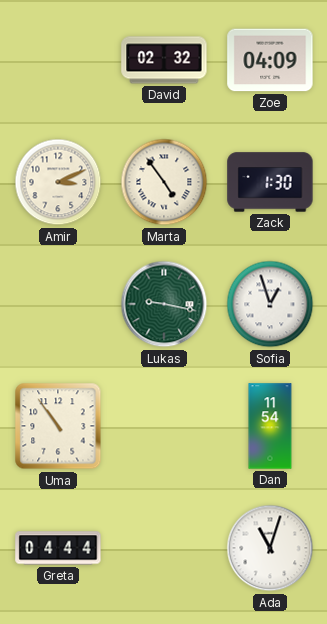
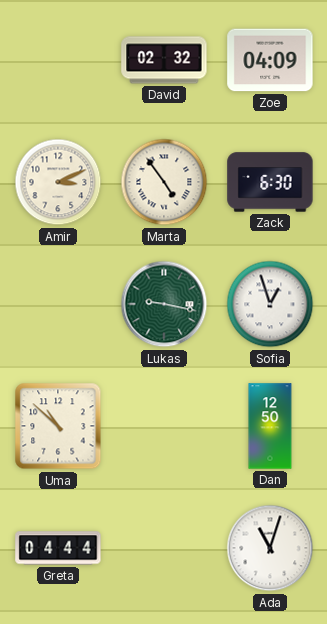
Zack: 1:30 -> 6:30 (270, 182)
Uma: 10:54 -> 10:52 (58, 426)
Dan: 11:54 -> 12:50 (270, 426)
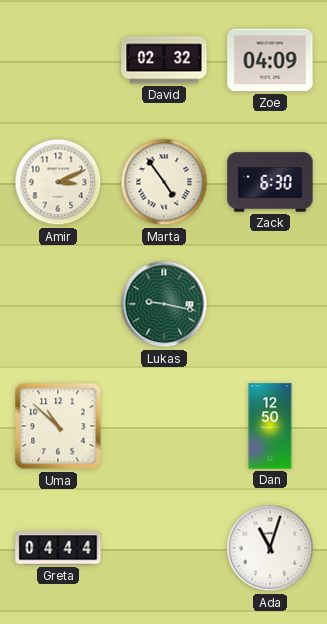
Sofia: 12:57 -> none (270, 304)
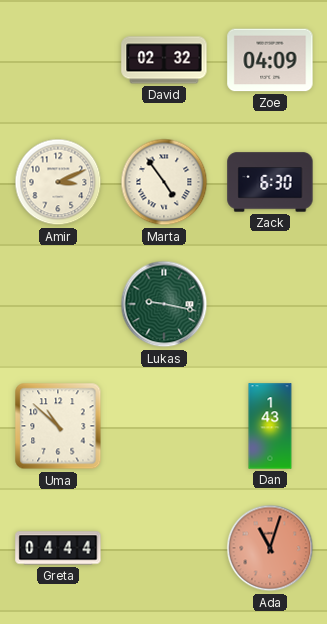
Dan: 12:50 -> 1:43 (270, 426)
Ada dial: white -> salmon (270, 548)
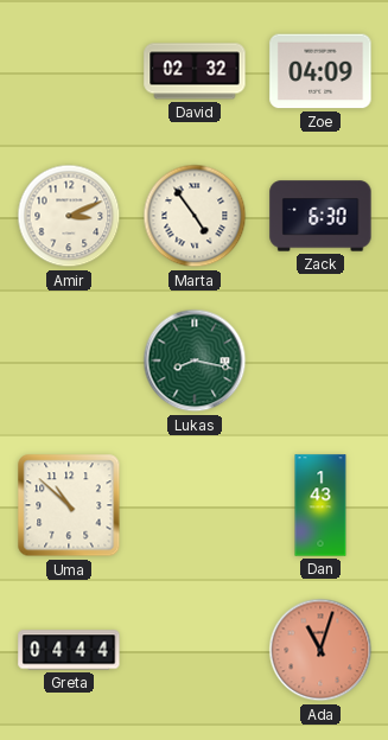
Lukas: 9:17 -> 8:17 (195, 361)
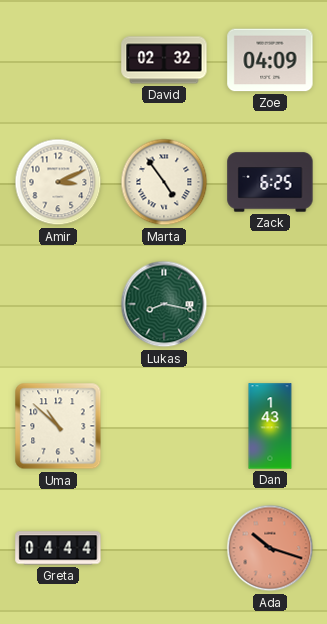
Zack: 6:30 -> 6:25 (270, 182)
Ada: 11:03 -> 10:18 (270, 548)
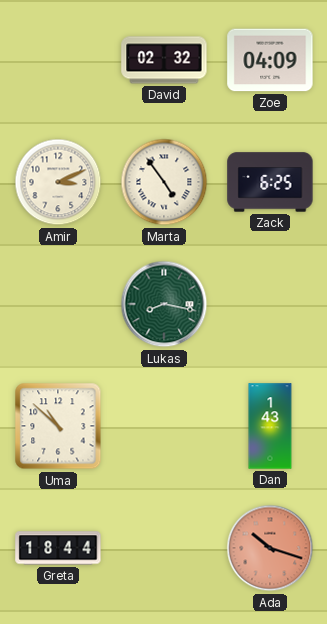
Greta: 04:44 -> 18:44 (58, 548)
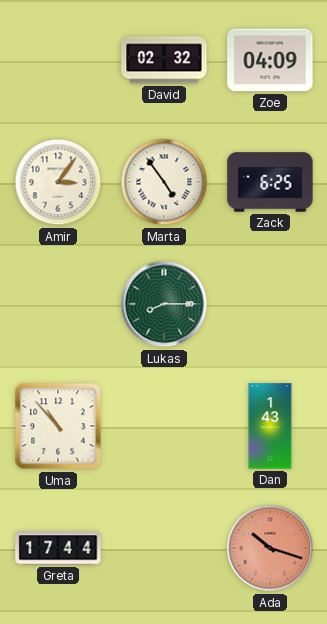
Amir: 3:11 -> 3:06 (58, 182)
Lukas: 8:17 -> 8:15 (164, 304)
Uma: 10:52 -> 10:53 (58, 426)
Greta: 18:44 -> 17:44 (58, 548)
